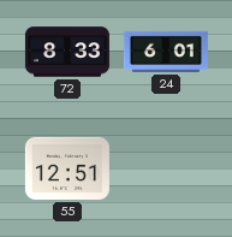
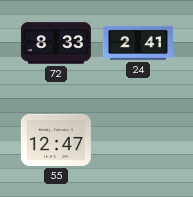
24: 6:01 -> 2:41 (138, 43)
55: 12:51 -> 12:47 (56, 140)
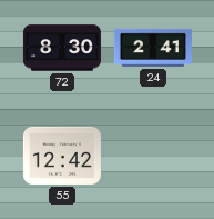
72: 8:33 -> 8:30 (62, 48)
55: 12:47 -> 12:42 (62, 156)
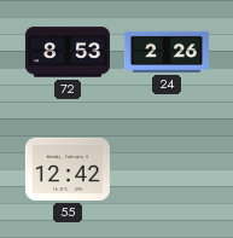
72: 8:30 -> 8:53 (68, 52)
24: 2:41 -> 2:26 (167, 52)
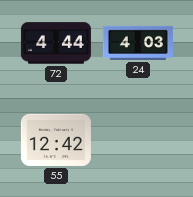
72: 8:53 -> 4:44 (56, 43)
24: 2:26 -> 4:03 (138, 43)
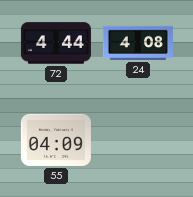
24: 4:03 -> 4:08 (138, 43)
55: 12:42 -> 04:09 (56, 140)
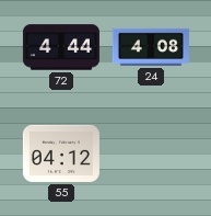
55: 04:09 -> 04:12 (61, 154)
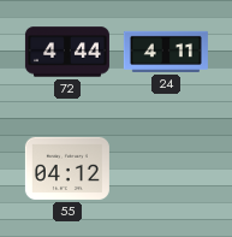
24: 4:08 -> 4:11 (166, 52)
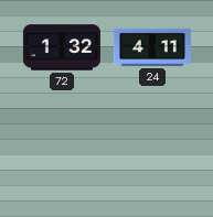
72: 4:44 -> 1:32 (62, 47)
55: 04:12 -> none (67, 168)
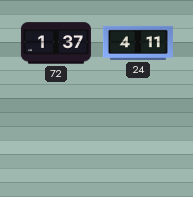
72: 1:32 -> 1:37 (56, 43)
